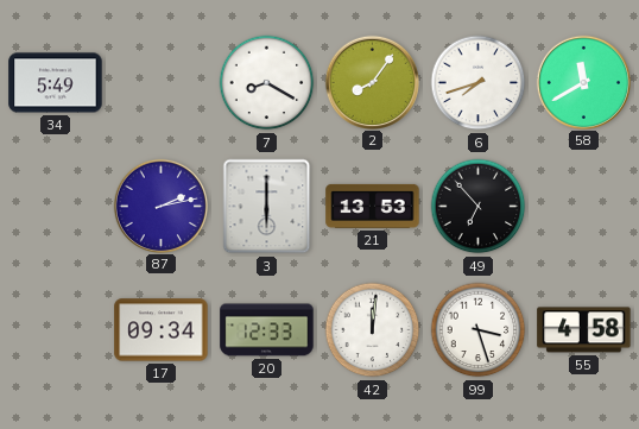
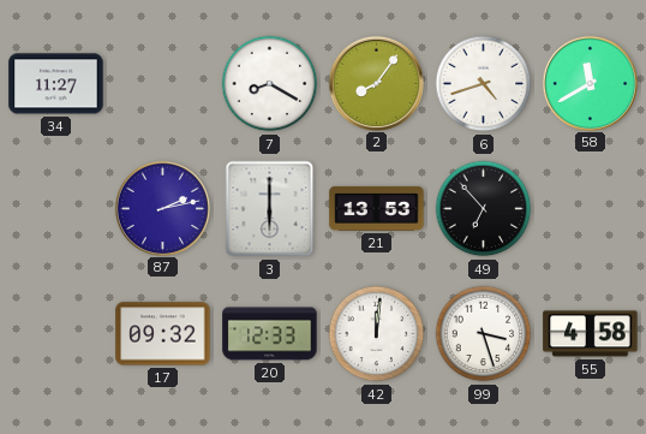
34: 5:49 -> 11:27 (56, 84)
6: 7:42 -> 4:42 (484, 84)
17: 09:34 -> 09:32 (163, 334)
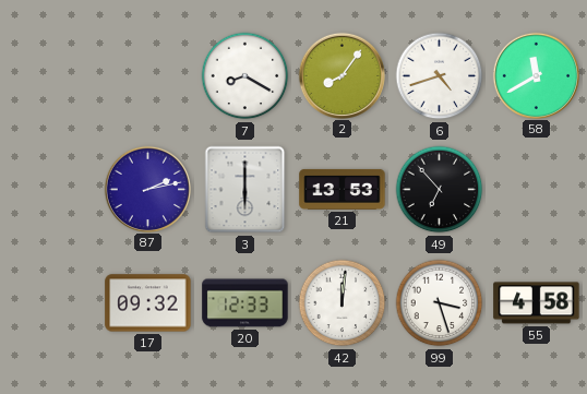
34: 11:27 -> none (56, 84)
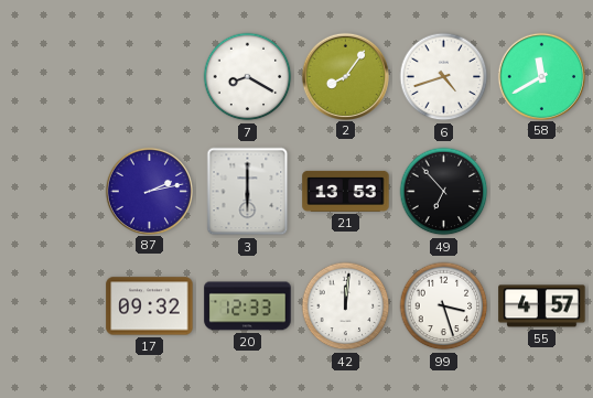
55: 4:58 -> 4:57 (542, 306)
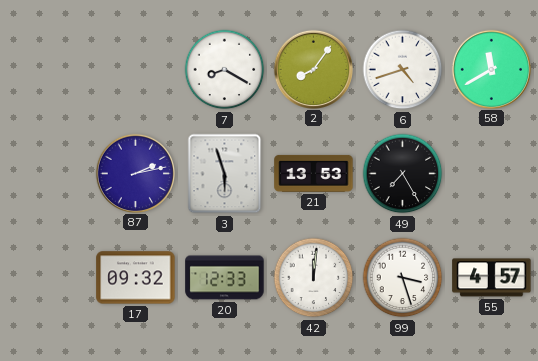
3: 6:00 -> 5:57 (225, 174)
49: 6:53 -> 7:25 (403, 174)
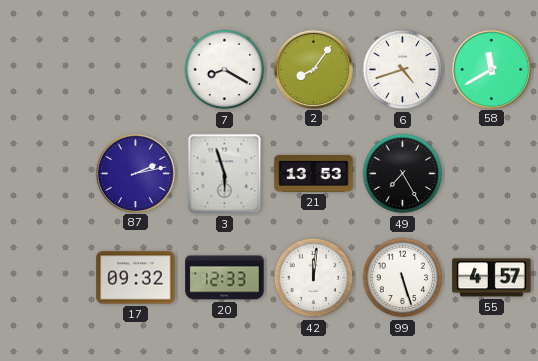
99: 3:27 -> 5:27 (403, 278)
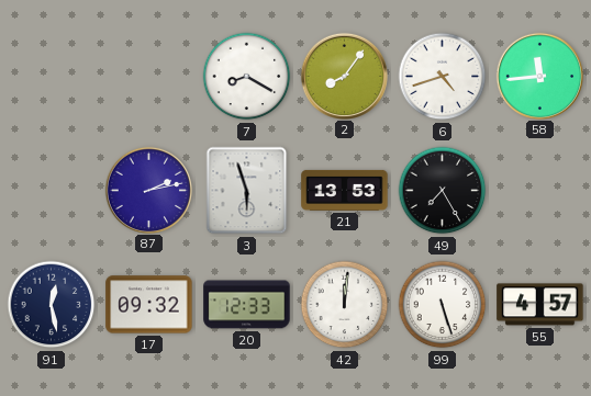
58: 11:40 -> 11:44 (539, 76)
91: none -> 12:28 (52, 305)
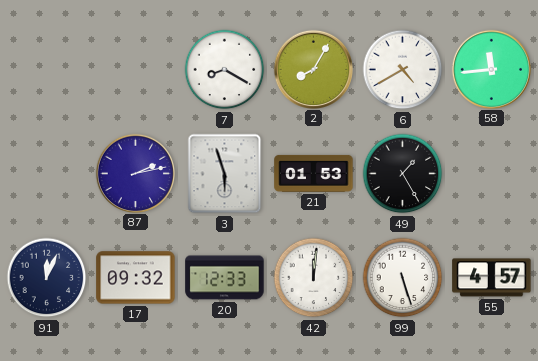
2: 8:06 -> 8:05 (313, 69)
6: 4:42 -> 4:40 (403, 70)
21: 13:53 -> 01:53 (314, 173)
49: 7:25 -> 1:25 (403, 174)
91: 12:28 -> 12:04 (47, 278)
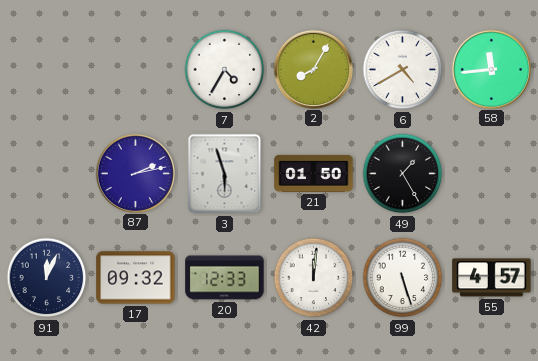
7: 8:20 -> 4:35 (225, 70)
21: 01:53 -> 01:50 (314, 173)
